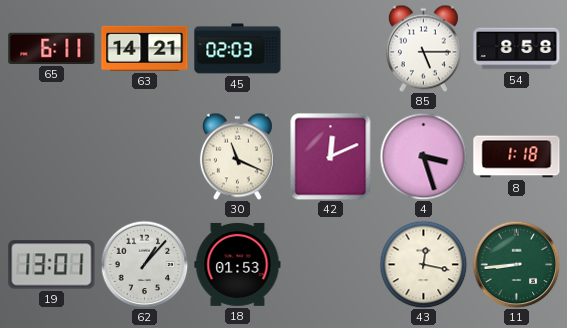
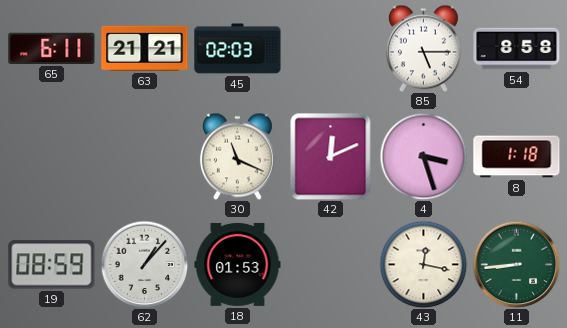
63: 14:21 -> 21:21 (145, 48)
19: 13:01 -> 08:59 (52, 265)
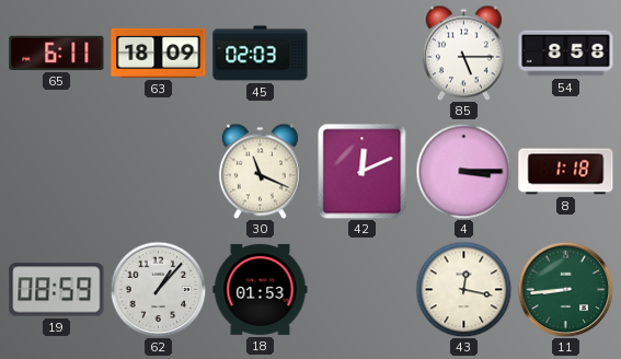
63: 21:21 -> 18:09 (159, 53)
4: 3:27 -> 3:15 (463, 171)
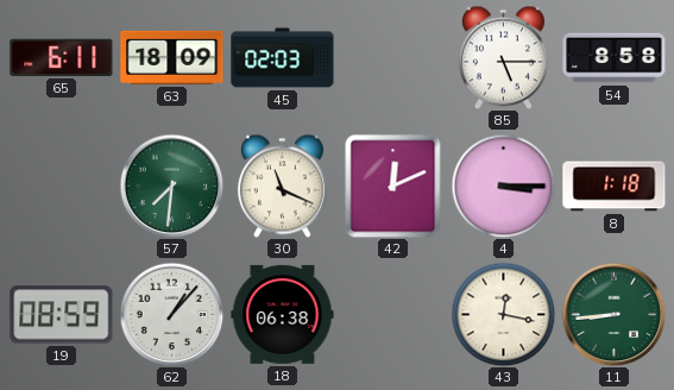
57: none -> 7:31 (171, 185)
18: 01:53 -> 06:38 (283, 314)
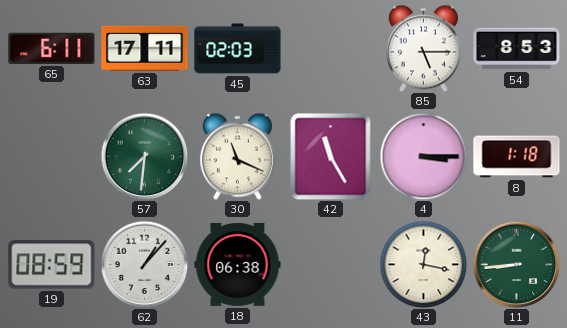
63: 18:09 -> 17:11 (145, 48)
54: 8:58 -> 8:53 (517, 49)
42: 12:11 -> 11:25 (331, 156)
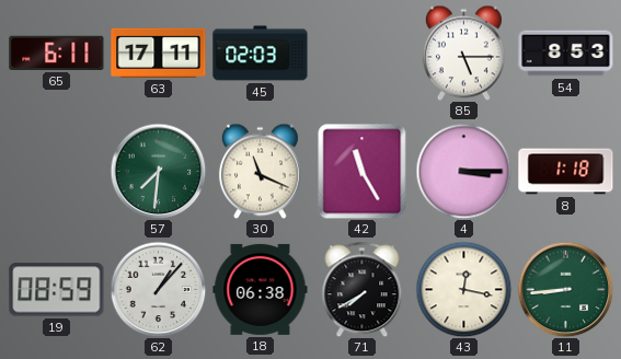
71: none -> 7:40 (363, 289)
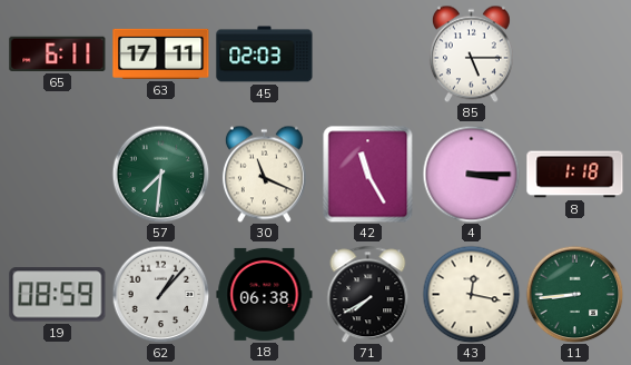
54: 8:53 -> none (566, 54)
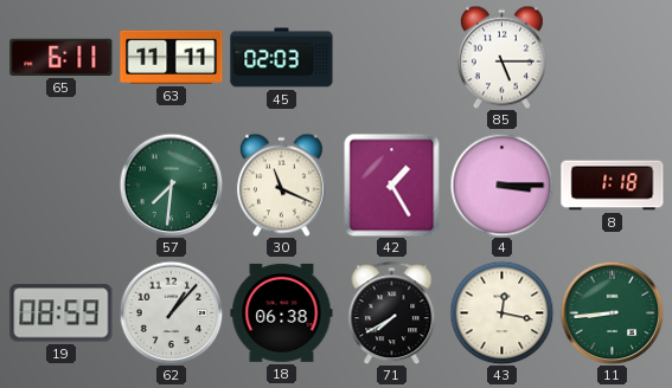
63: 17:11 -> 11:11 (172, 57)
42: 11:25 -> 1:25 (392, 185)
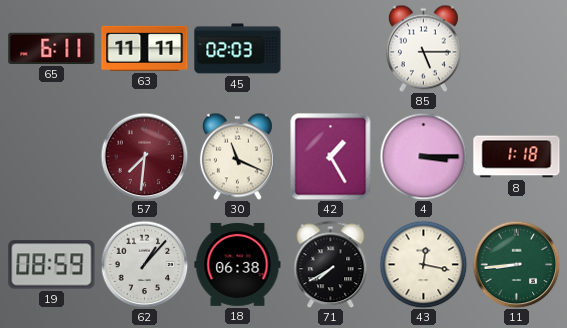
57 dial: green -> burgundy (144, 156)
